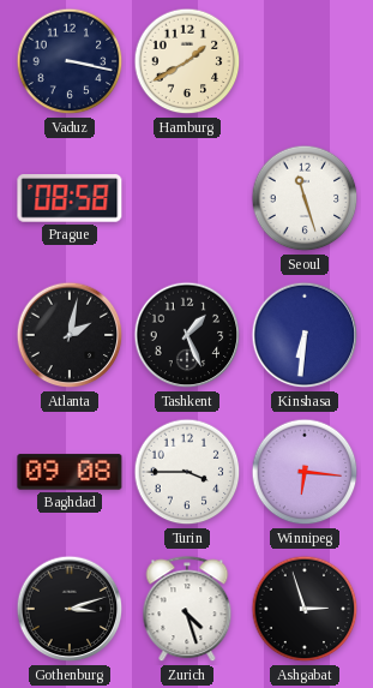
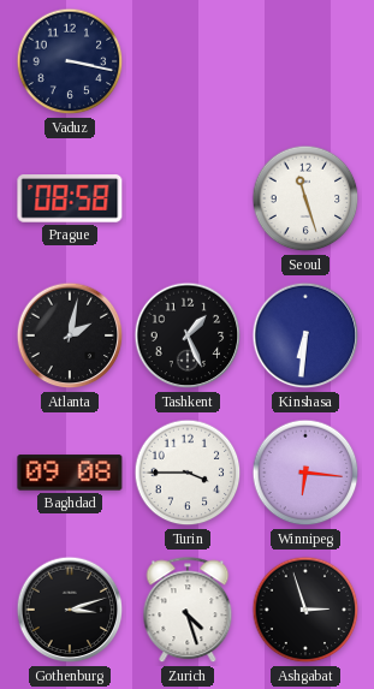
Hamburg: 1:40 -> none (187, 61)
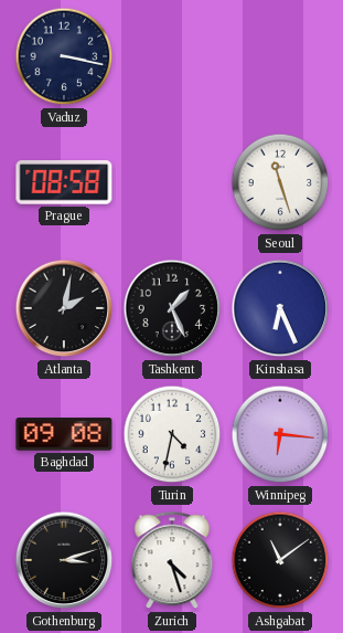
Kinshasa: 6:31 -> 6:26 (280, 308)
Turin: 3:45 -> 4:32 (172, 434)
Ashgabat: 2:57 -> 11:09 (280, 560)
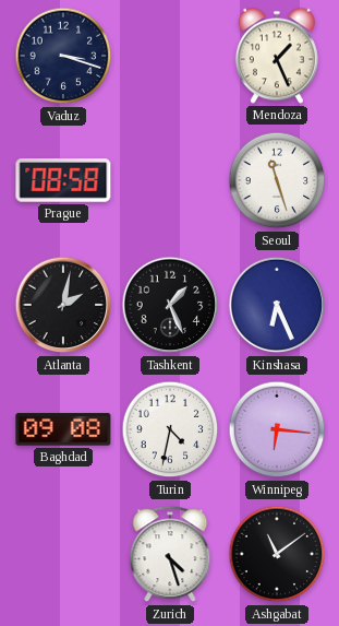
Vaduz: 3:17 -> 3:18 (63, 56)
Mendoza: none -> 1:26 (277, 56)
Gothenburg: 3:12 -> none (64, 560)
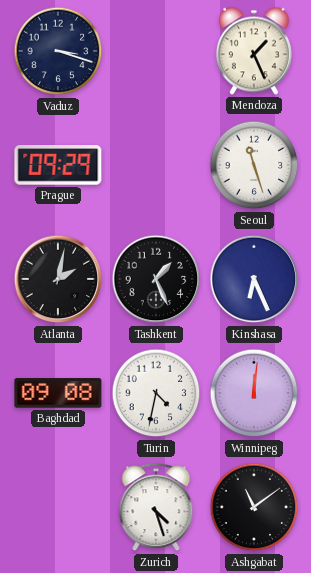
Prague: 08:58 -> 09:29 (58, 166)
Winnipeg: 6:16 -> 12:01 (254, 393)
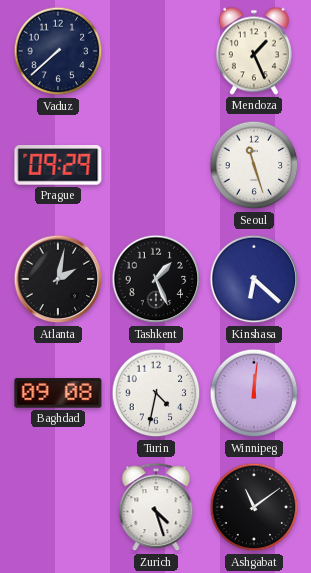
Vaduz: 3:18 -> 7:38 (58, 51)
Kinshasa: 6:26 -> 6:22 (254, 279)
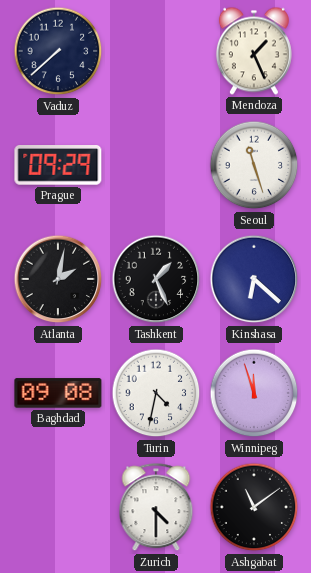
Winnipeg: 12:01 -> 11:57 (254, 393)
Zurich: 4:27 -> 4:30 (156, 508)
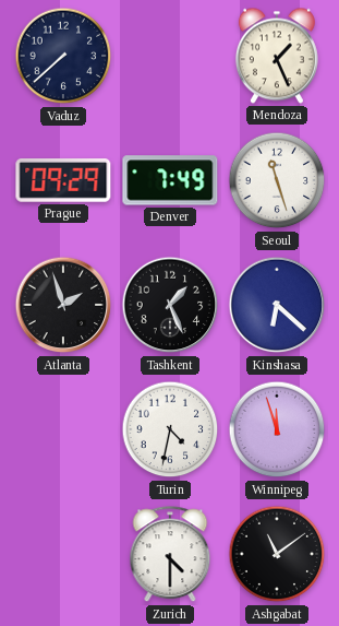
Denver: none -> 7:49 (170, 180)
Atlanta: 2:02 -> 1:57 (63, 305)
Baghdad: 09:08 -> none (58, 393)
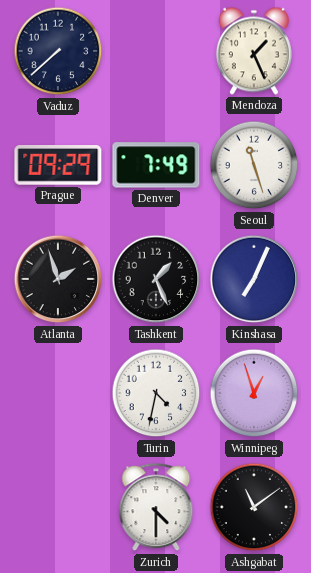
Kinshasa: 6:22 -> 7:04 (254, 279)
Winnipeg: 11:57 -> 12:57 (254, 393)
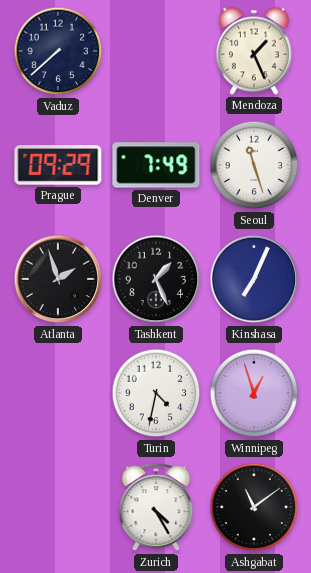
Zurich: 4:30 -> 4:25 (156, 508)
